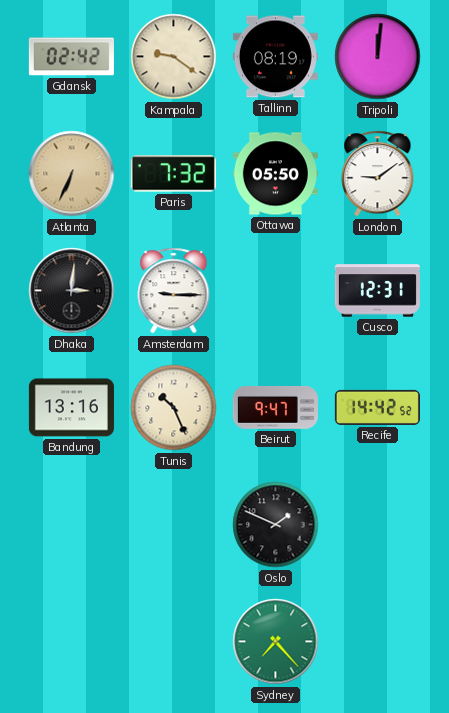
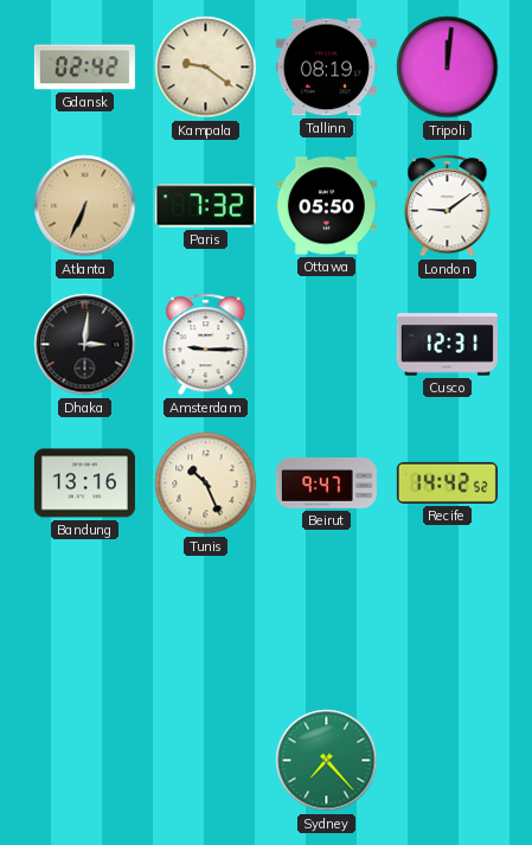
Oslo: 1:49 -> none (276, 525)
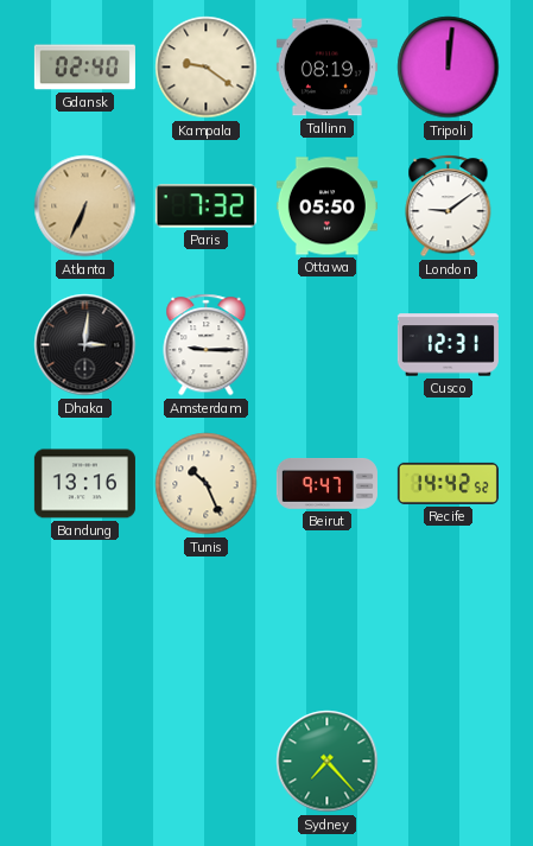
Gdansk: 02:42 -> 02:40 (84, 68)
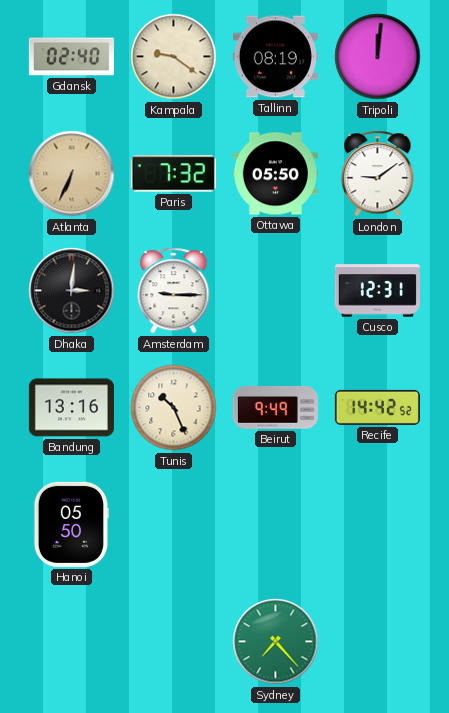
Beirut: 9:47 -> 9:49 (275, 408)
Hanoi: none -> 05:50 (71, 524)
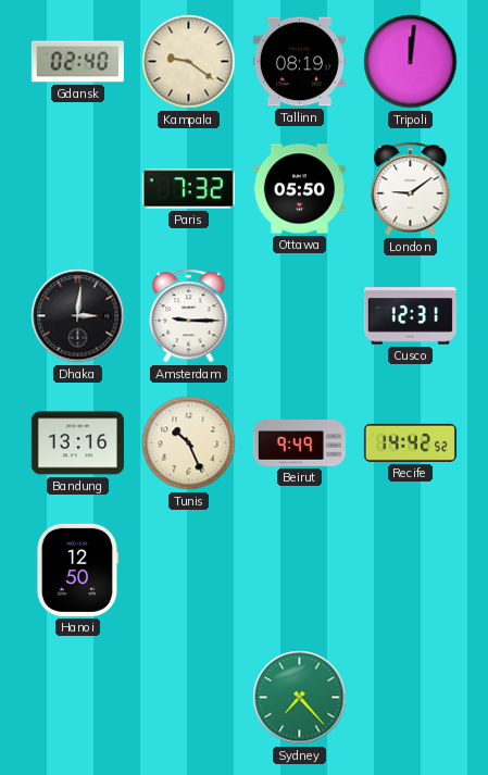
Atlanta: 6:34 -> none (72, 174)
Hanoi: 05:50 -> 12:50 (77, 570)
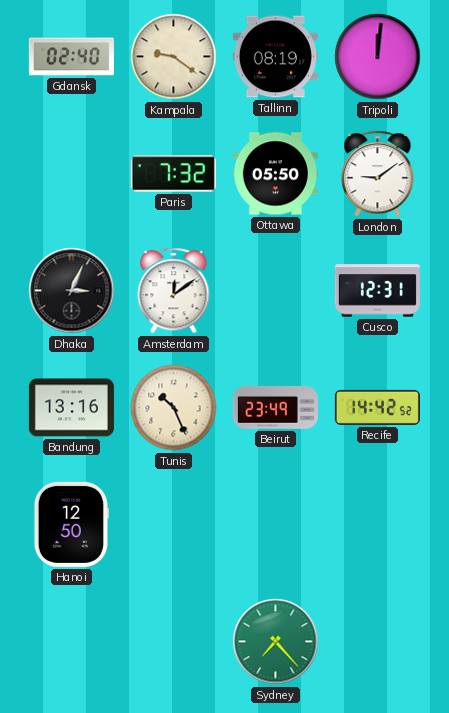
Dhaka: 3:01 -> 3:04 (72, 291)
Amsterdam: 9:15 -> 12:09 (174, 291)
Beirut: 9:49 -> 23:49 (275, 408)
